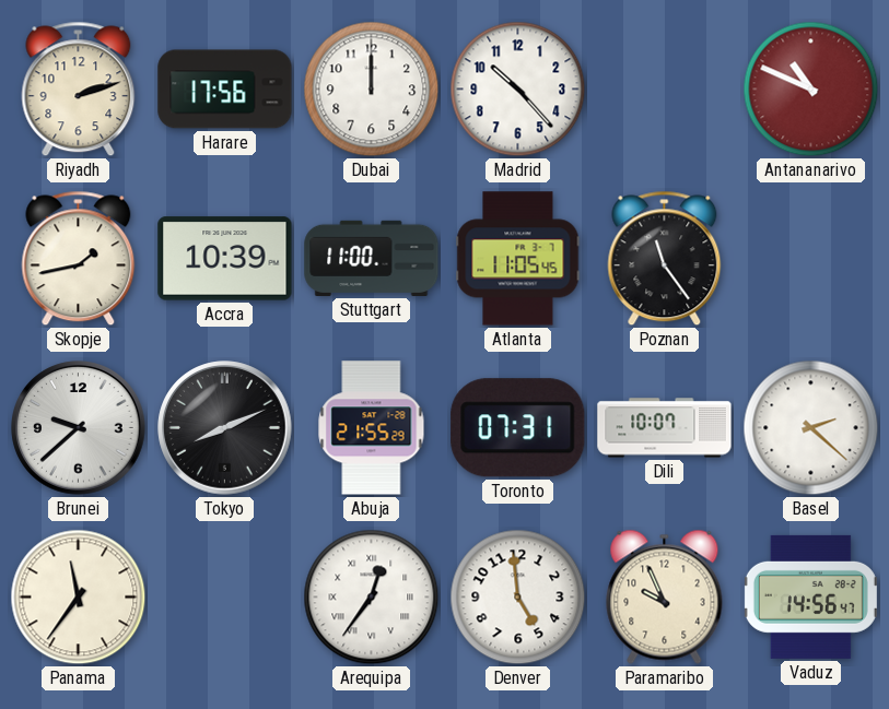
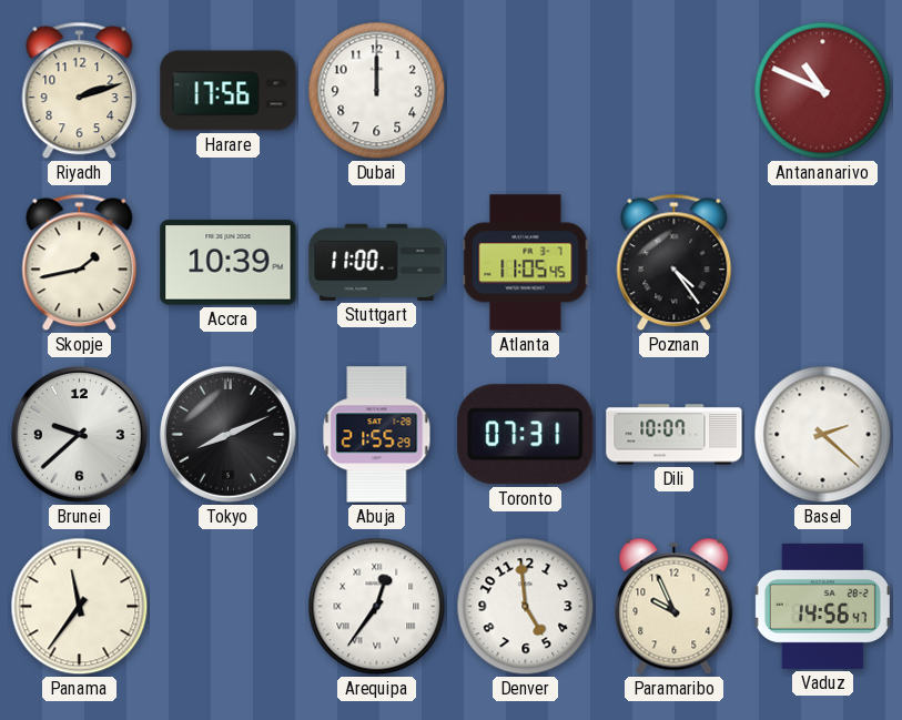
Madrid: 10:23 -> none (518, 90)
Poznan: 11:24 -> 4:24 (675, 263)
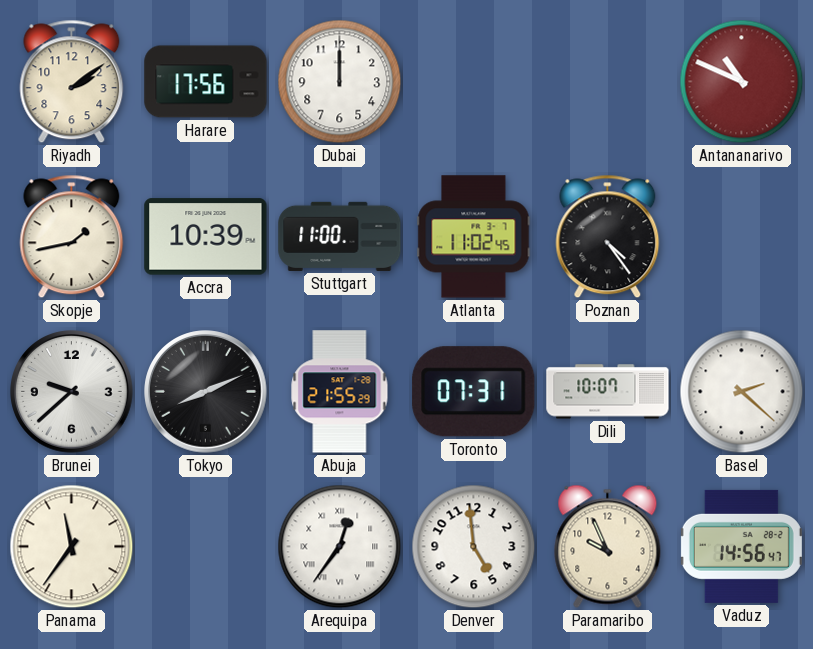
Riyadh: 2:12 -> 2:09 (72, 82)
Atlanta: 11:05 -> 11:02 (474, 237)
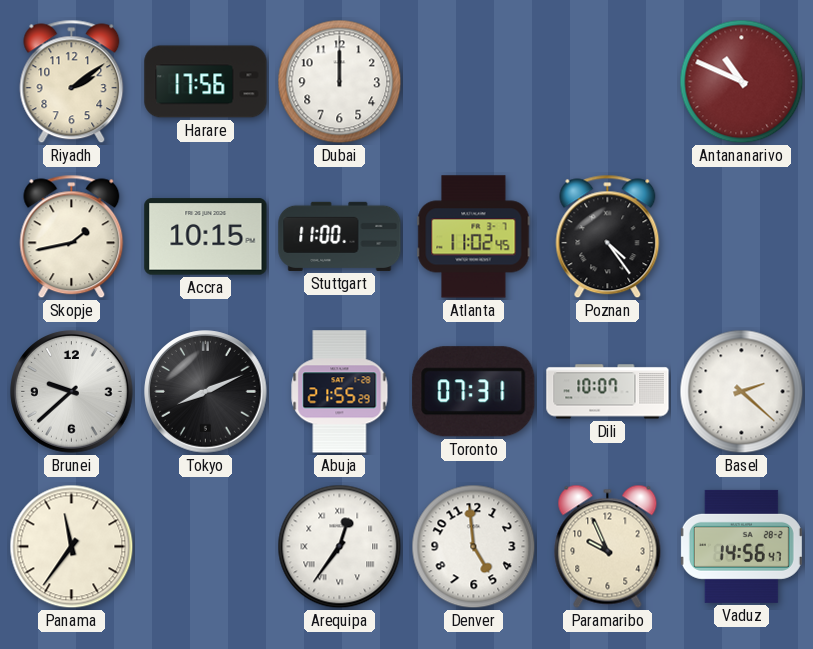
Accra: 10:39 -> 10:15 (206, 237)
